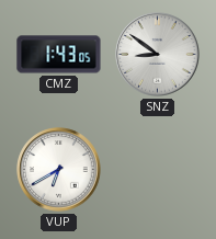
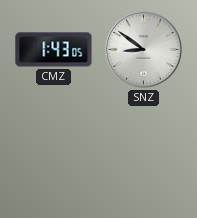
VUP: 6:40 -> none (59, 170)
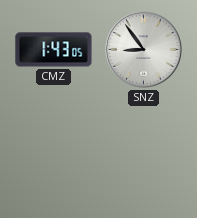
SNZ: 8:51 -> 8:54 (144, 50)
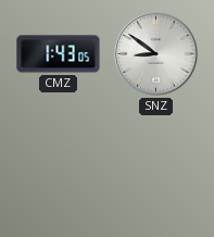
SNZ: 8:54 -> 8:51 (156, 54)
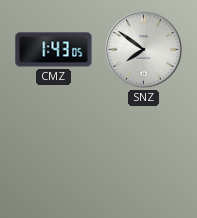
SNZ: 8:51 -> 7:51 (144, 50)
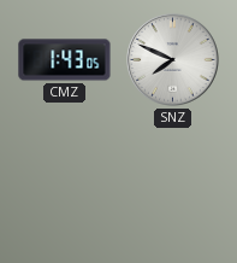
SNZ: 7:51 -> 7:49 (173, 60)
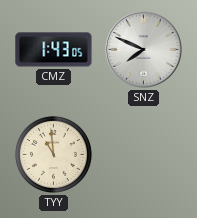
TYY: none -> 10:59 (53, 154)
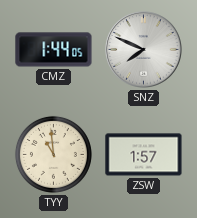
CMZ: 1:43 -> 1:44 (54, 50)
ZSW: none -> 1:57 (144, 155)
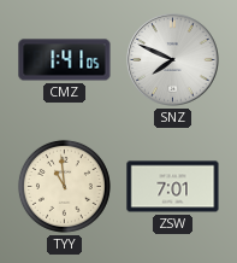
CMZ: 1:44 -> 1:41 (65, 60)
ZSW: 1:57 -> 7:01 (173, 187)
